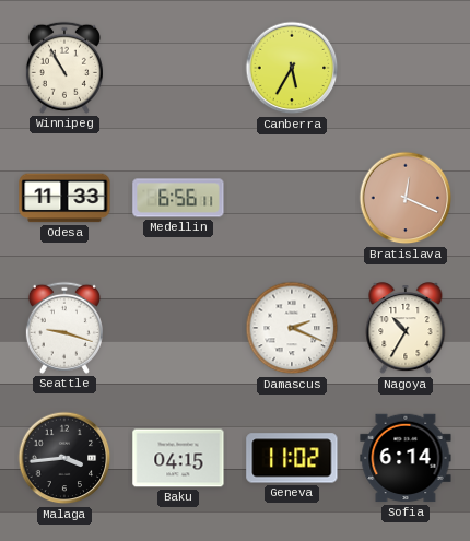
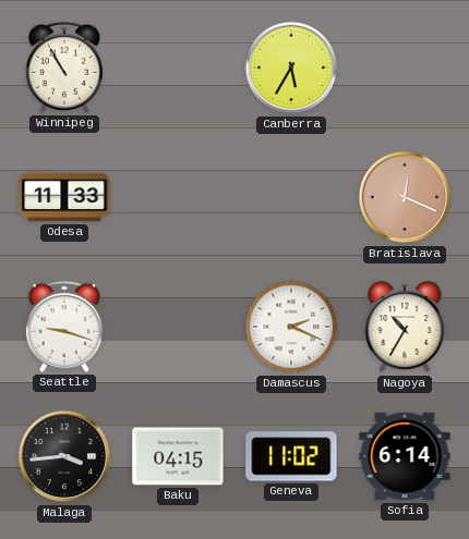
Medellin: 6:56 -> none (178, 198)
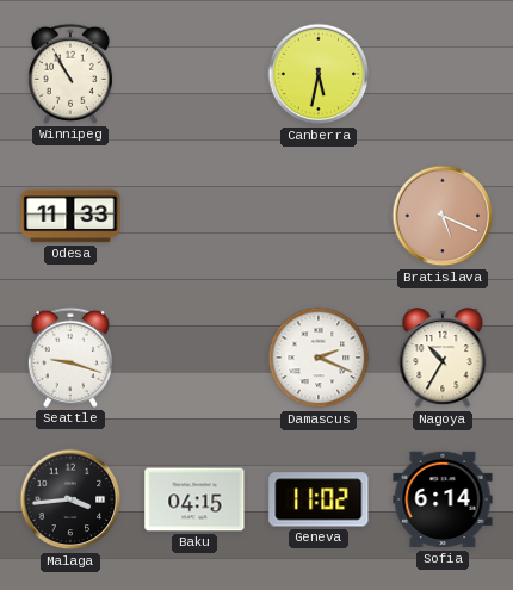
Canberra: 5:35 -> 5:32 (319, 74)
Bratislava: 12:19 -> 5:19 (443, 216)
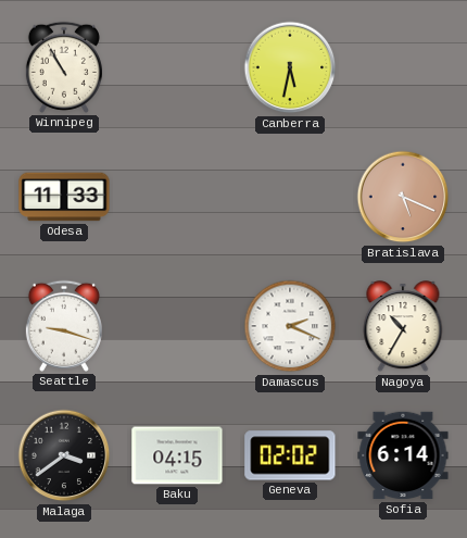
Malaga: 3:44 -> 3:39 (64, 455)
Geneva: 11:02 -> 02:02 (290, 455)
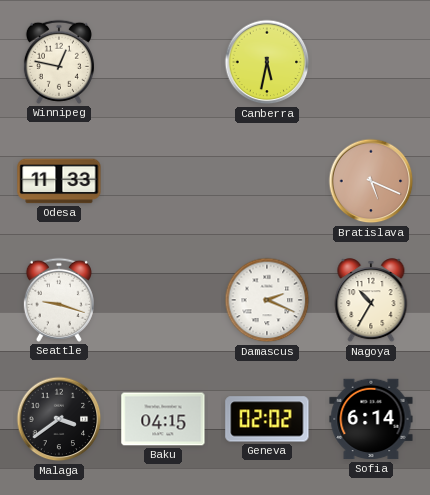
Winnipeg: 10:55 -> 12:47 (59, 62)
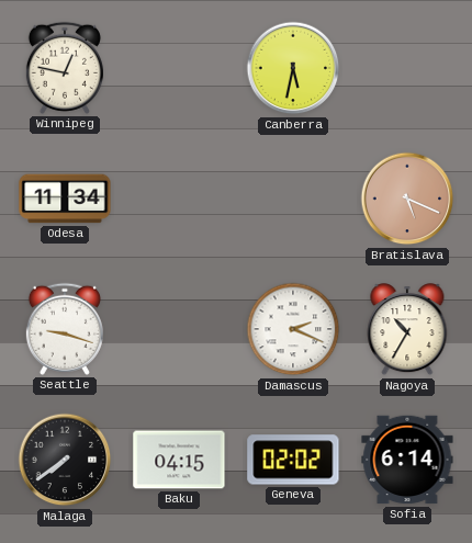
Odesa: 11:33 -> 11:34 (65, 199)
Malaga: 3:39 -> 7:39 (65, 460)
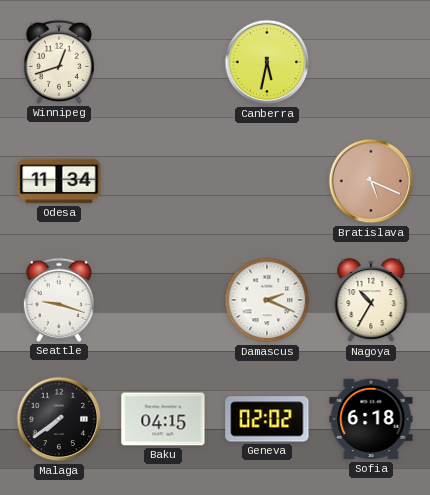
Winnipeg: 12:47 -> 12:42 (59, 62)
Sofia: 6:14 -> 6:18 (371, 419)
